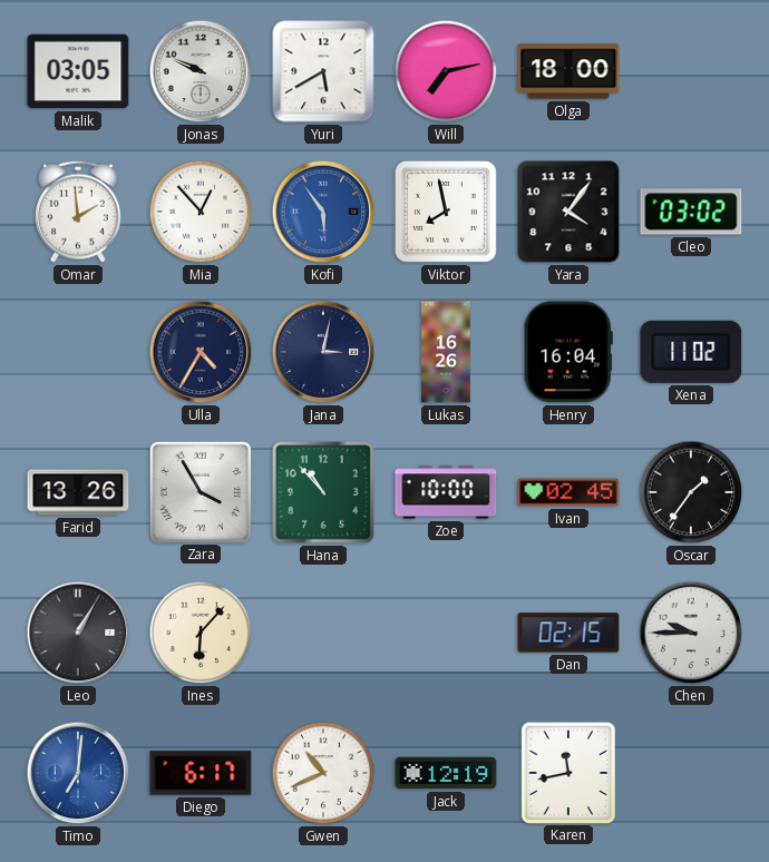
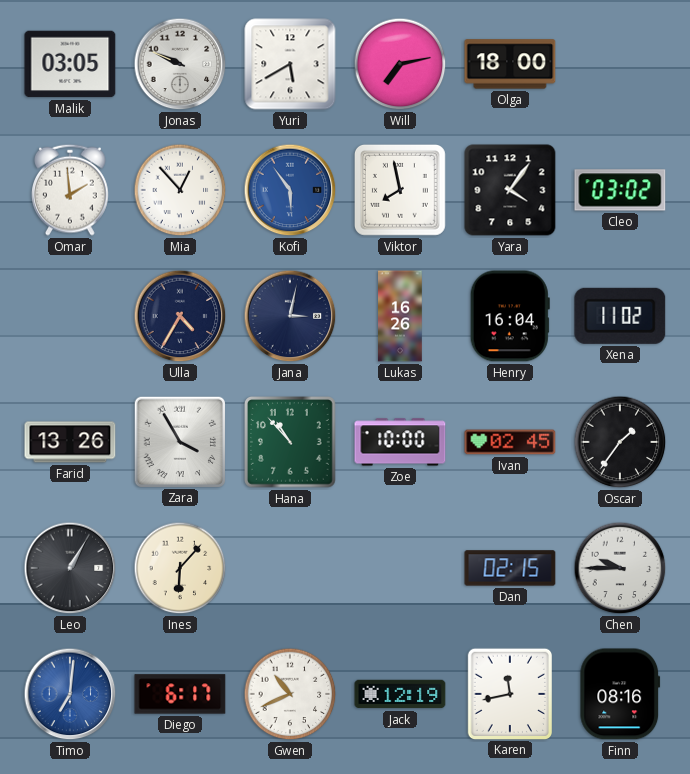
Finn: none -> 08:16 (620, 694)
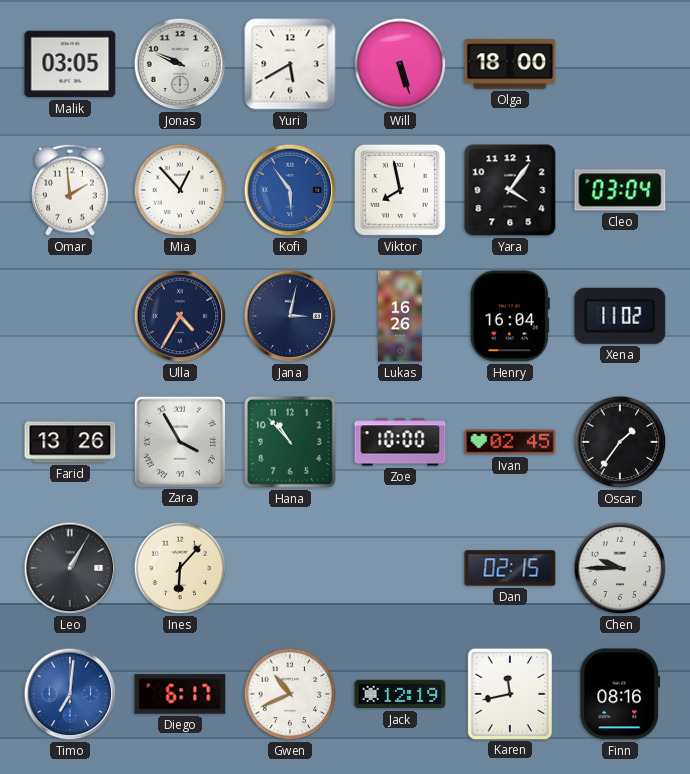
Will: 7:13 -> 5:27 (400, 64)
Cleo: 03:02 -> 03:04 (620, 190)
